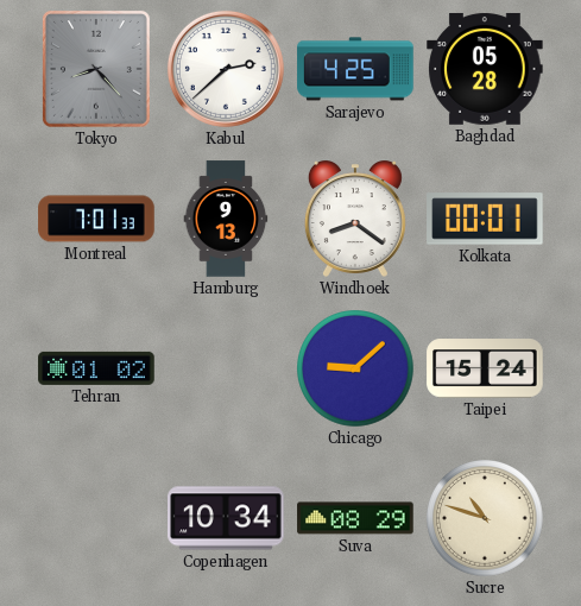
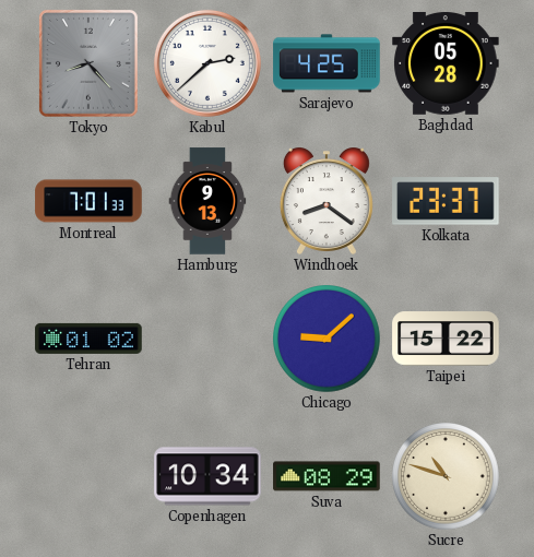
Kolkata: 00:01 -> 23:37 (446, 201)
Taipei: 15:24 -> 15:22 (446, 339)
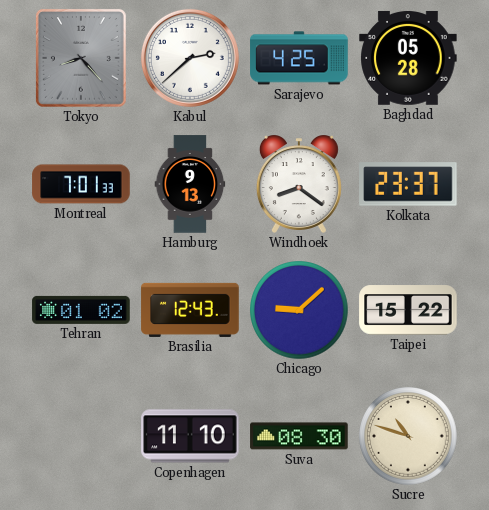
Brasilia: none -> 12:43 (190, 310)
Copenhagen: 10:34 -> 11:10 (190, 436)
Suva: 08:29 -> 08:30 (299, 436)
